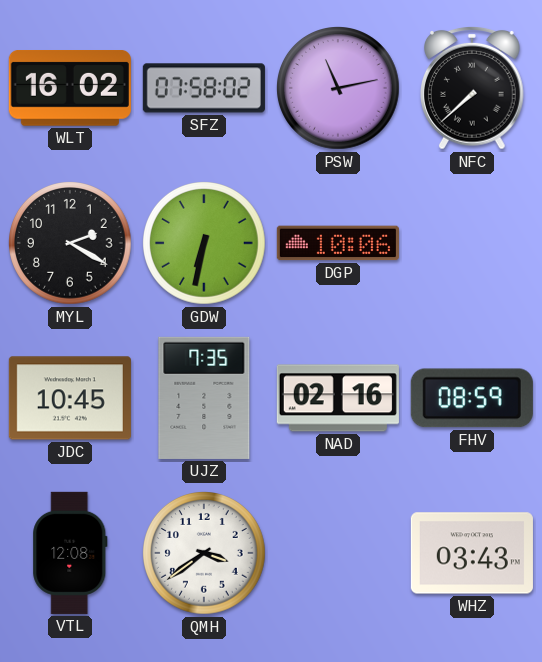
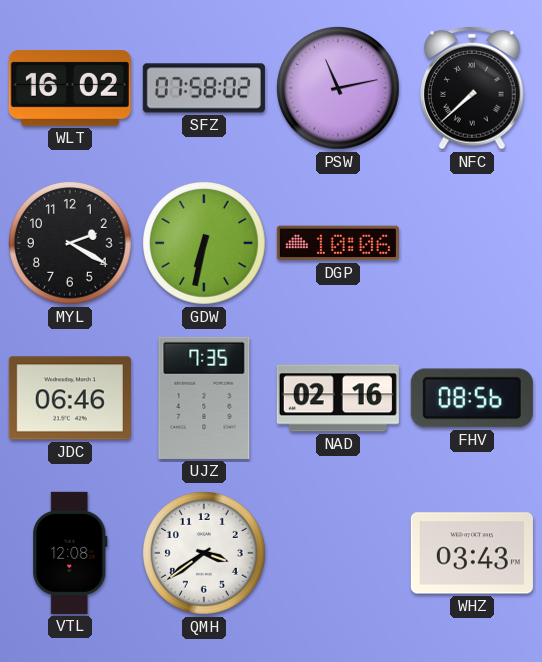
JDC: 10:45 -> 06:46 (70, 398)
FHV: 08:59 -> 08:56 (472, 398)
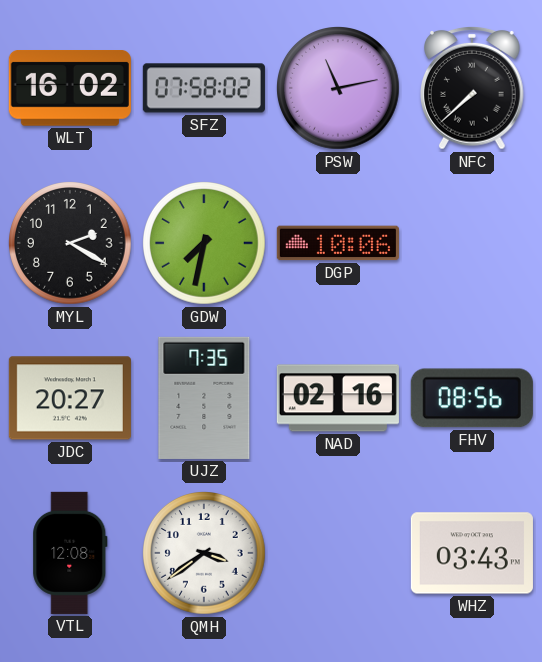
GDW: 6:32 -> 7:32 (205, 244)
JDC: 06:46 -> 20:27 (70, 398)
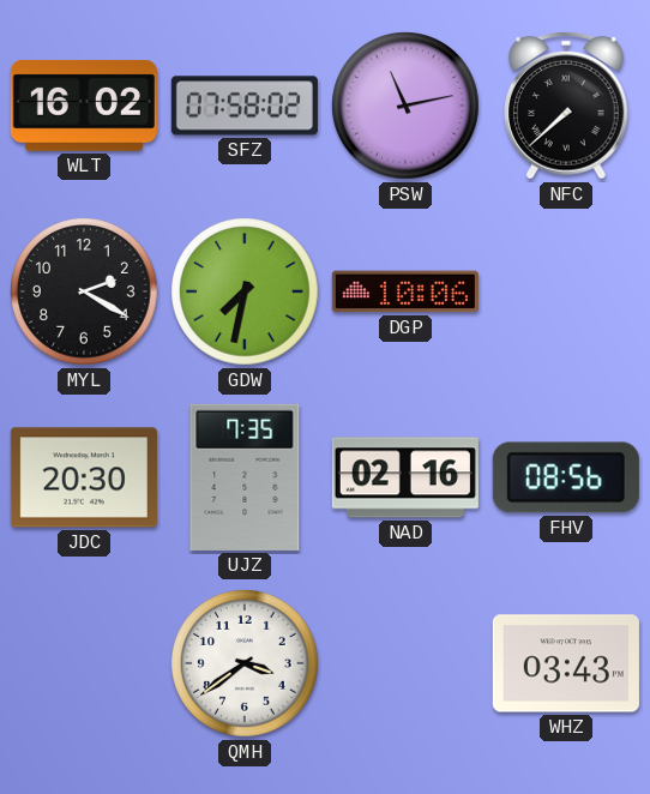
JDC: 20:27 -> 20:30 (84, 477)
VTL: 12:08 -> none (70, 553)
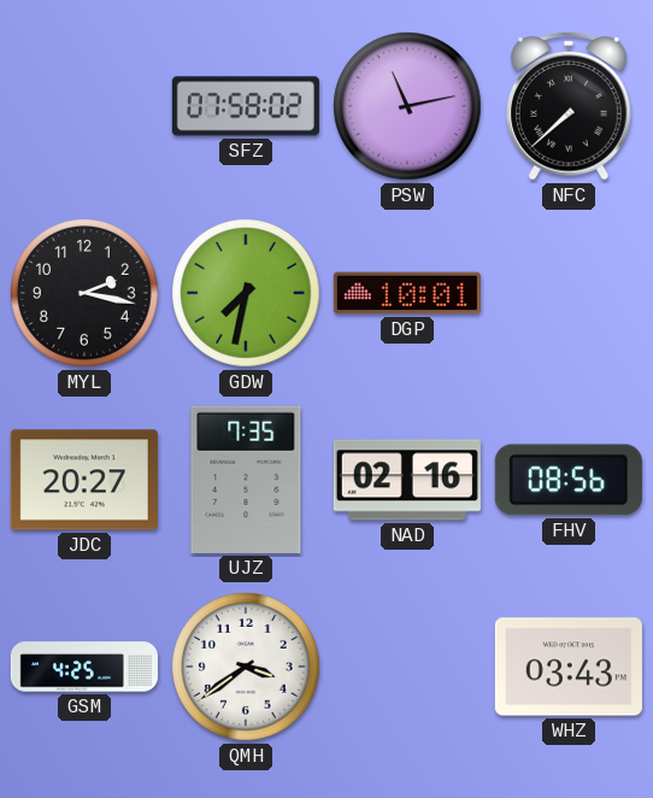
WLT: 16:02 -> none (84, 107)
MYL: 2:20 -> 2:17 (86, 294)
DGP: 10:06 -> 10:01 (407, 293)
JDC: 20:30 -> 20:27 (84, 480)
GSM: none -> 4:25 (84, 667)
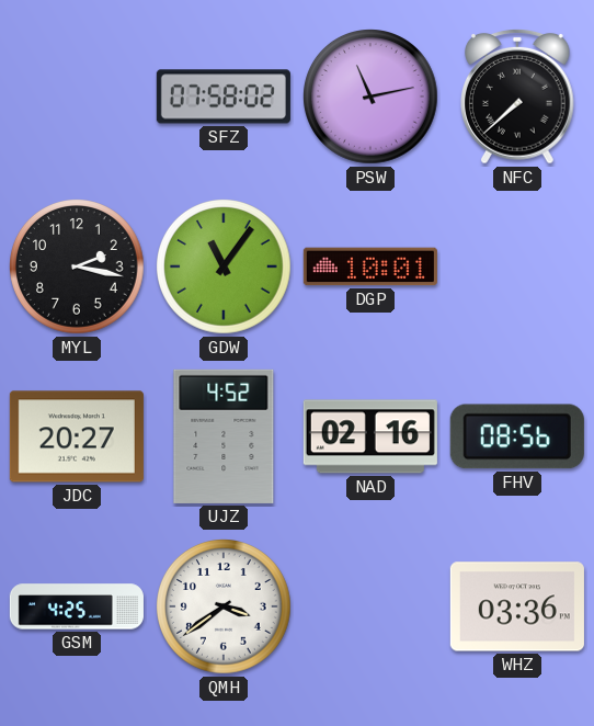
GDW: 7:32 -> 11:06 (225, 268)
UJZ: 7:35 -> 4:52 (224, 436)
WHZ: 03:43 -> 03:36 (517, 606)
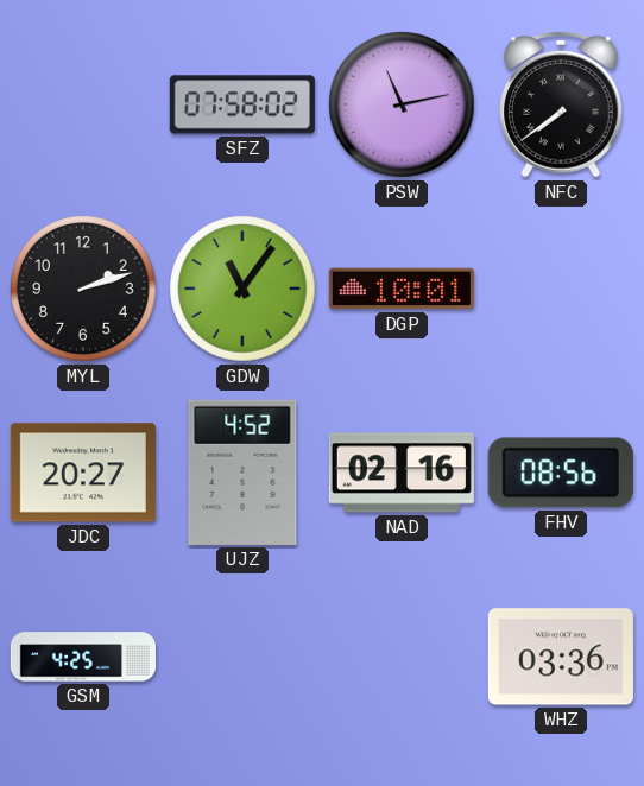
NFC: 7:38 -> 7:39 (562, 106)
MYL: 2:17 -> 2:12 (84, 290)
QMH: 3:39 -> none (225, 608)
